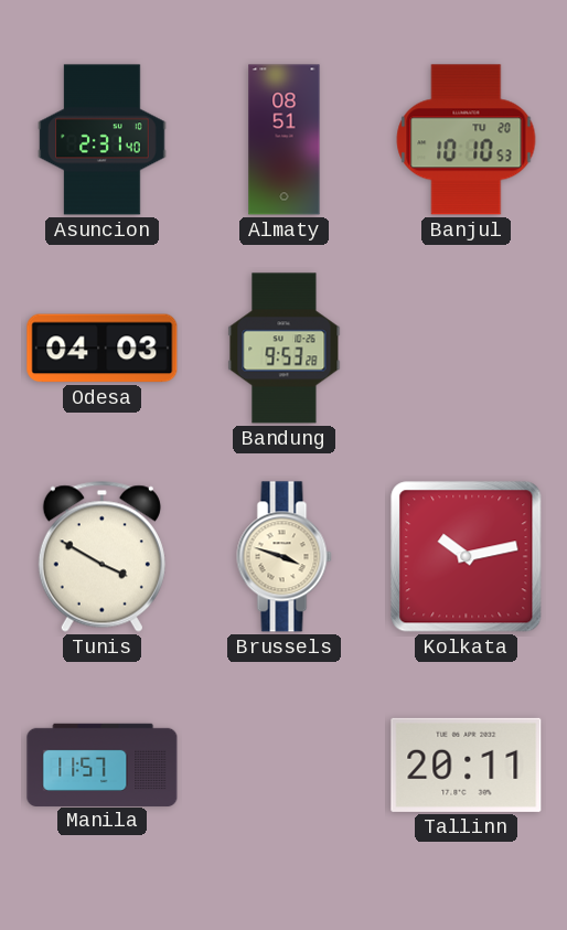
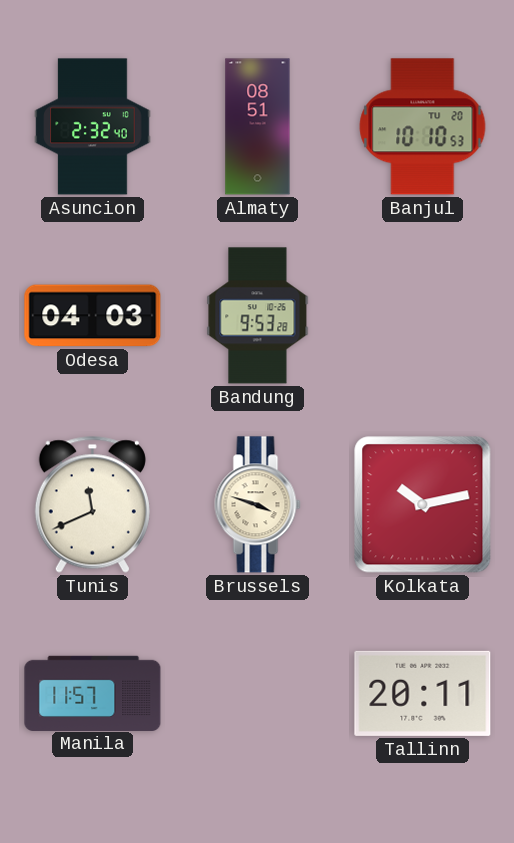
Asuncion: 2:31 -> 2:32 (93, 127)
Tunis: 3:50 -> 11:41 (92, 504)
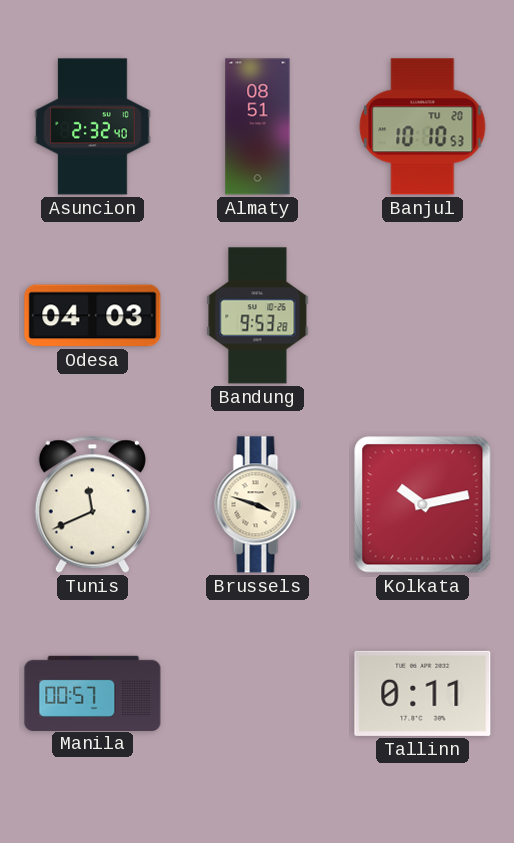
Manila: 11:57 -> 00:57 (93, 693)
Tallinn: 20:11 -> 0:11 (423, 693)
